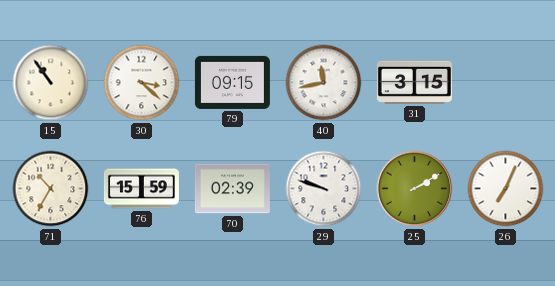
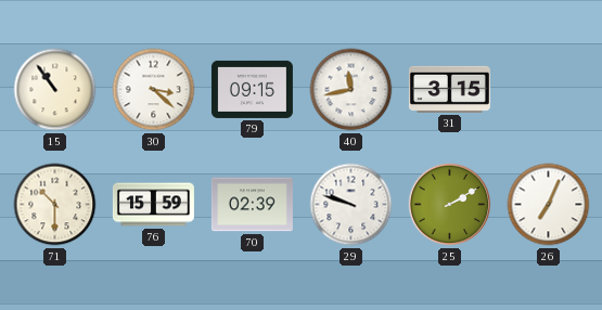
71: 10:35 -> 10:30 (55, 205)
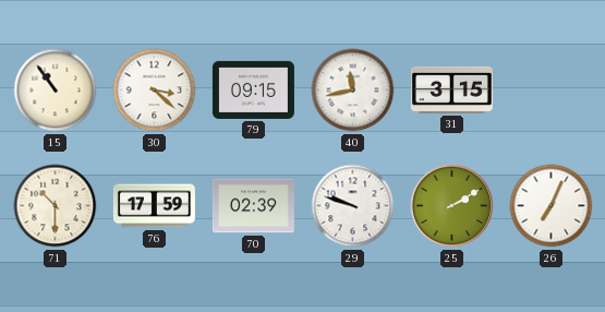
76: 15:59 -> 17:59 (154, 206)
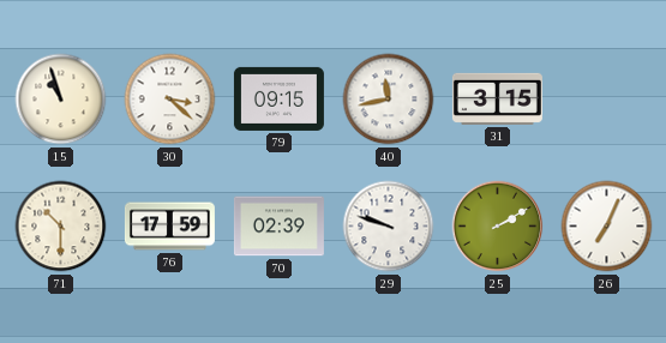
15: 10:54 -> 10:57 (61, 100)
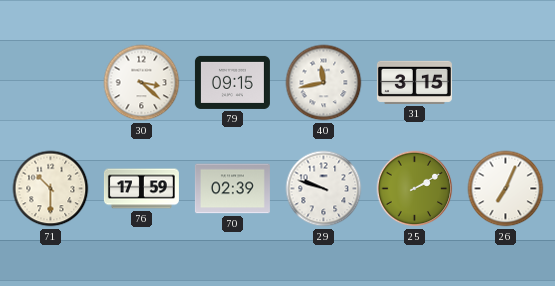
15: 10:57 -> none (61, 100)
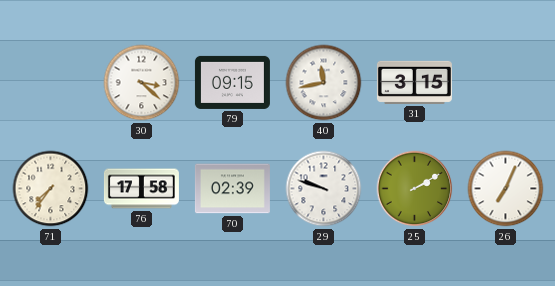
71: 10:30 -> 7:36 (51, 189)
76: 17:59 -> 17:58 (141, 189)
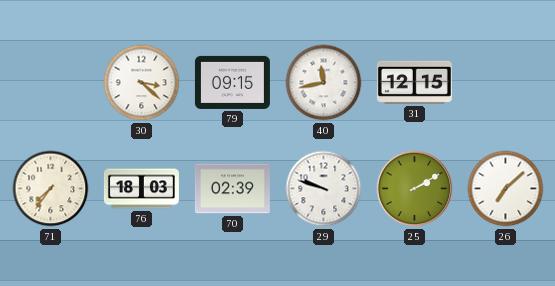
31: 3:15 -> 12:15 (414, 82)
76: 17:58 -> 18:03 (141, 189)
26: 7:04 -> 7:08 (506, 189)
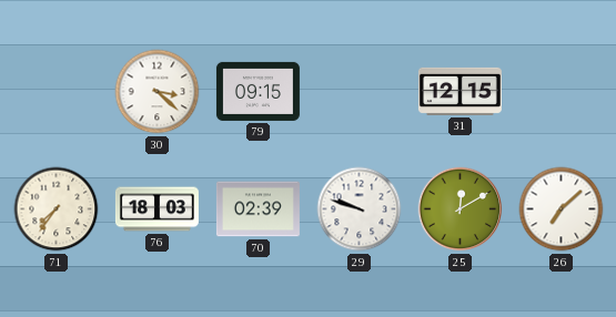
40: 11:43 -> none (324, 83)
25: 2:10 -> 12:10 (461, 209)
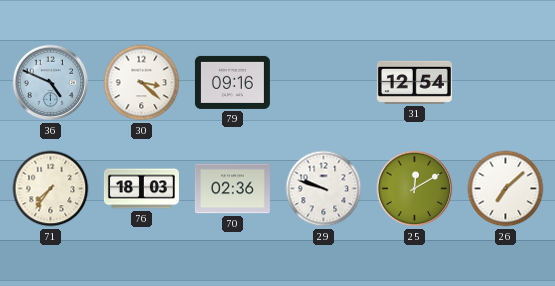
36: none -> 4:49 (51, 83)
79: 09:15 -> 09:16 (232, 82)
31: 12:15 -> 12:54 (414, 82)
70: 02:39 -> 02:36 (232, 189)
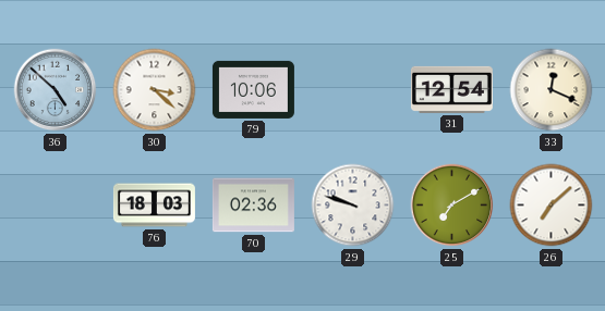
36: 4:49 -> 4:52 (56, 90)
79: 09:16 -> 10:06 (253, 89)
33: none -> 12:19 (552, 90)
71: 7:36 -> none (51, 189)
25: 12:10 -> 7:10 (452, 206)
